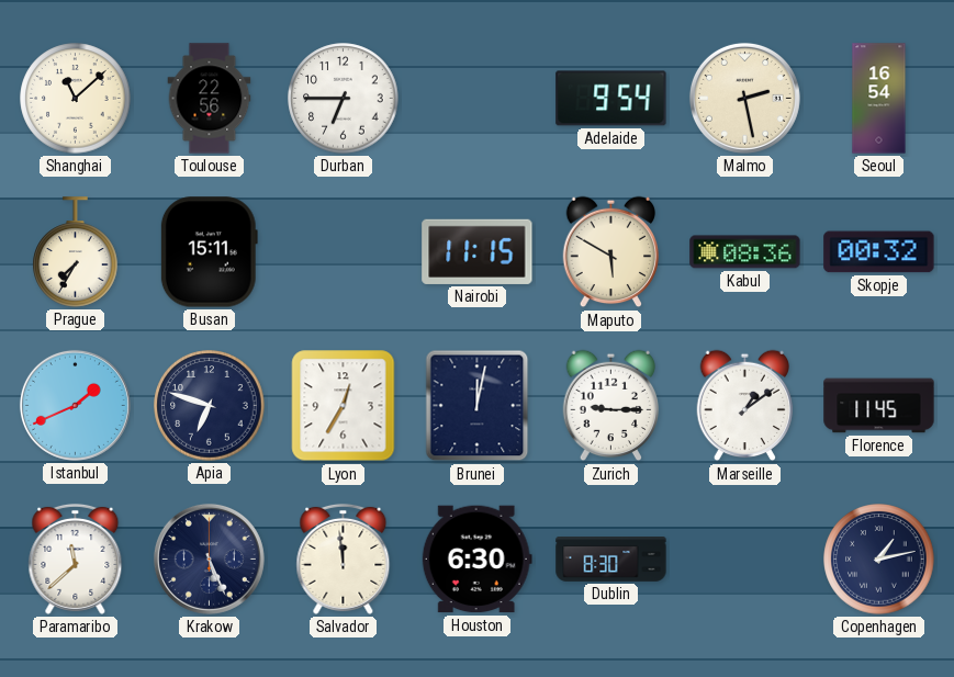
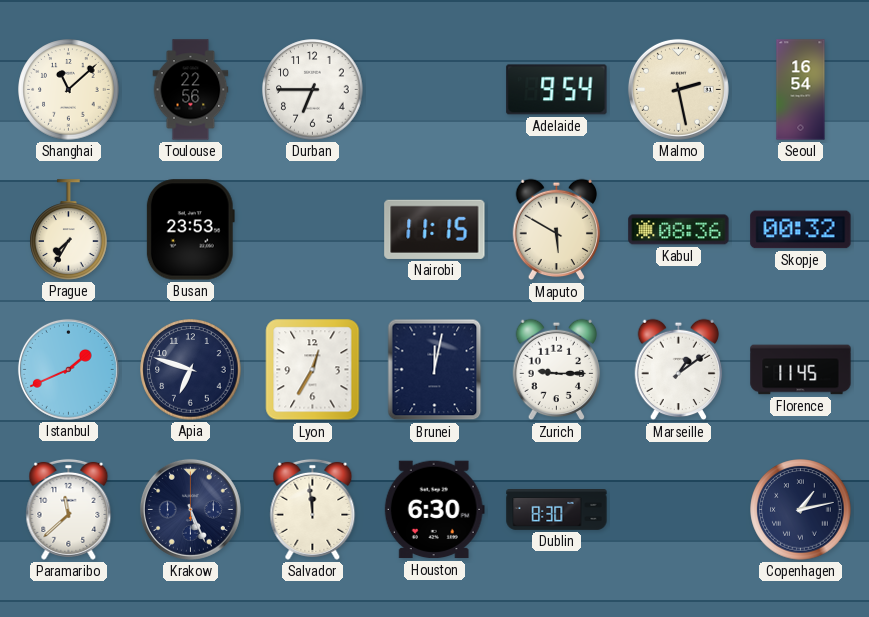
Busan: 15:11 -> 23:53 (190, 230)
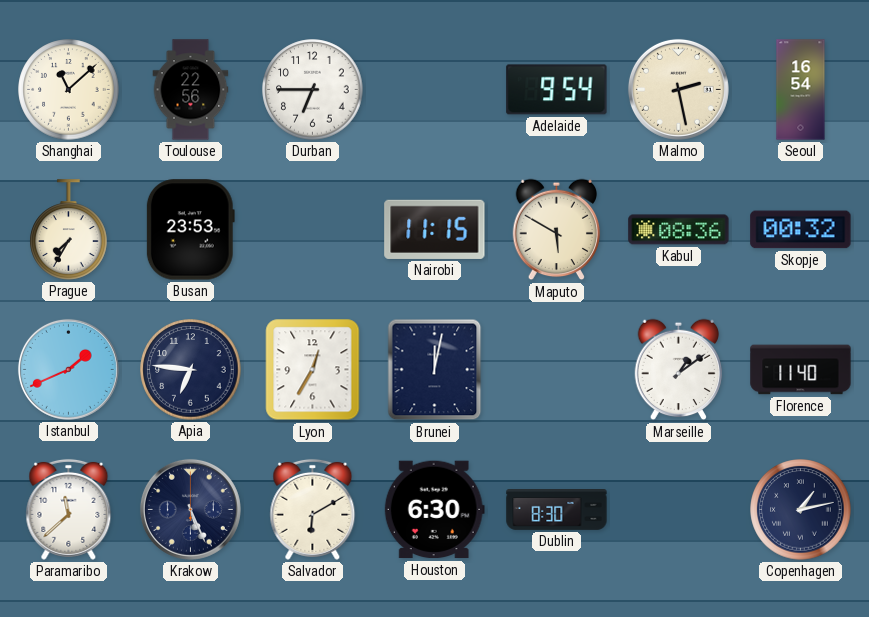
Apia: 6:48 -> 6:46 (191, 370)
Zurich: 9:15 -> none (557, 370)
Florence: 11:45 -> 11:40 (801, 370)
Salvador: 11:59 -> 6:10 (313, 509)
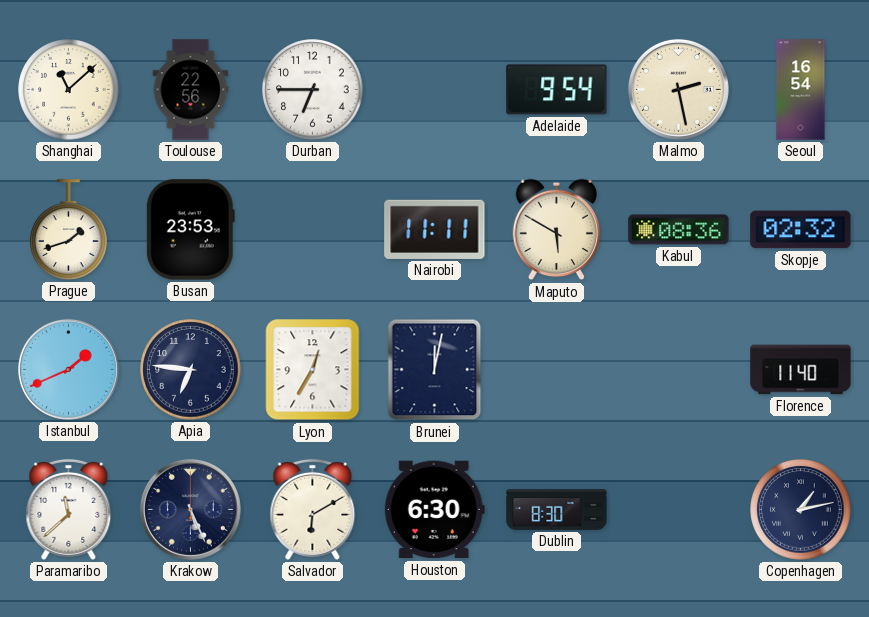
Prague: 7:35 -> 1:42 (69, 230)
Nairobi: 11:15 -> 11:11 (435, 229)
Skopje: 00:32 -> 02:32 (801, 230)
Marseille: 1:09 -> none (679, 370)
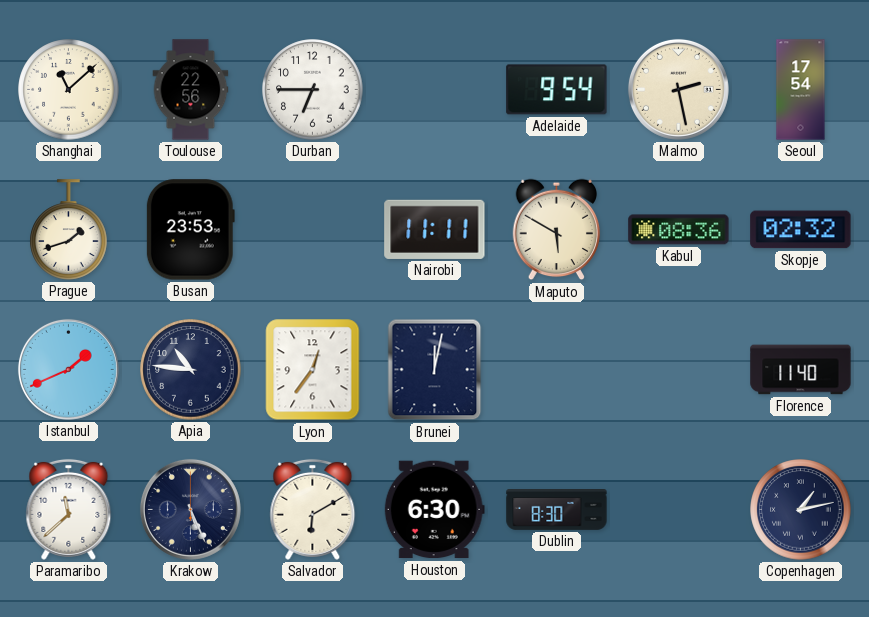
Seoul: 16:54 -> 17:54 (801, 90)
Apia: 6:46 -> 10:46 (191, 370)
Lyon: 12:35 -> 12:36 (313, 370)
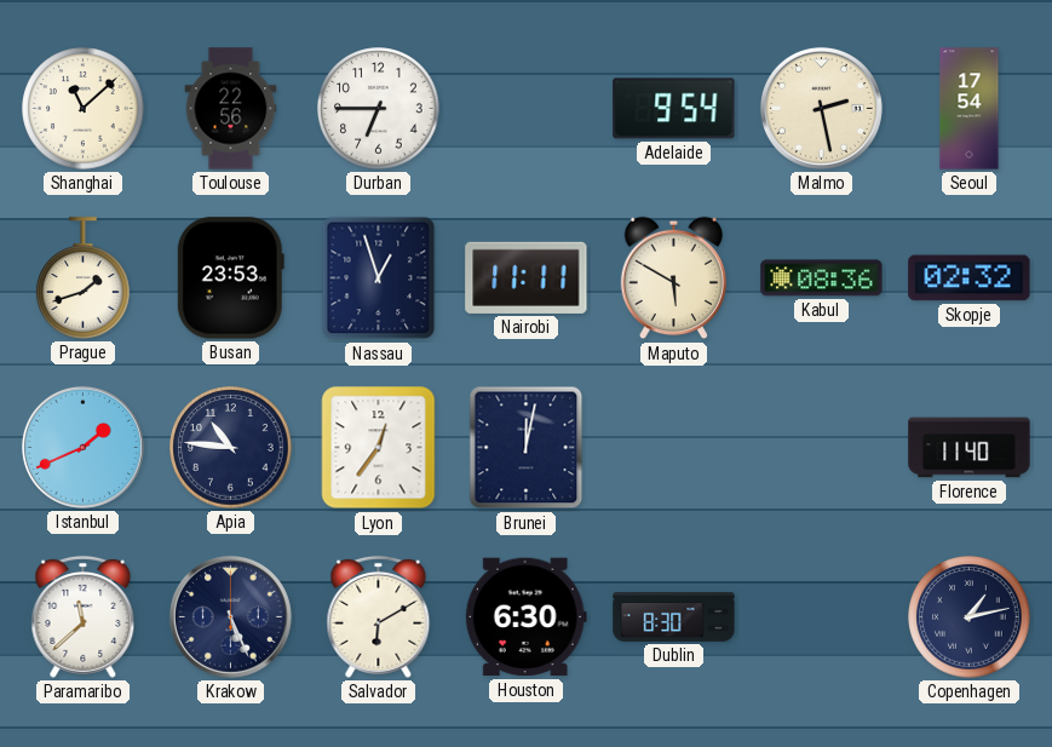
Nassau: none -> 12:57 (379, 278)
